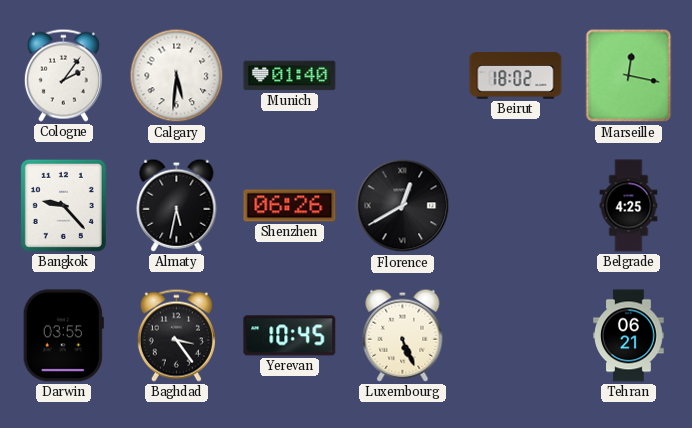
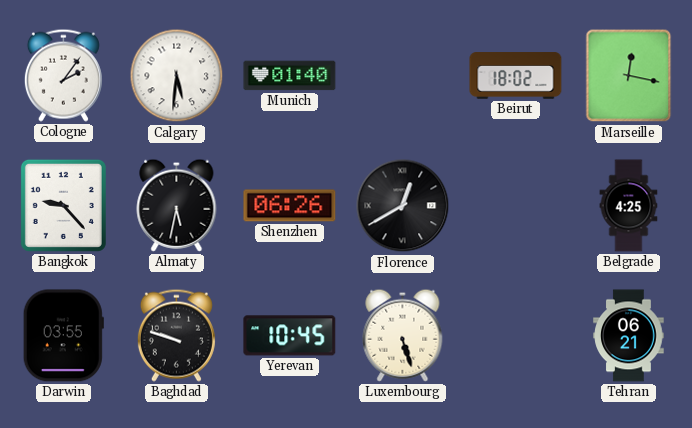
Baghdad: 3:24 -> 9:48 (176, 335)
Luxembourg: 5:26 -> 5:27 (403, 335)
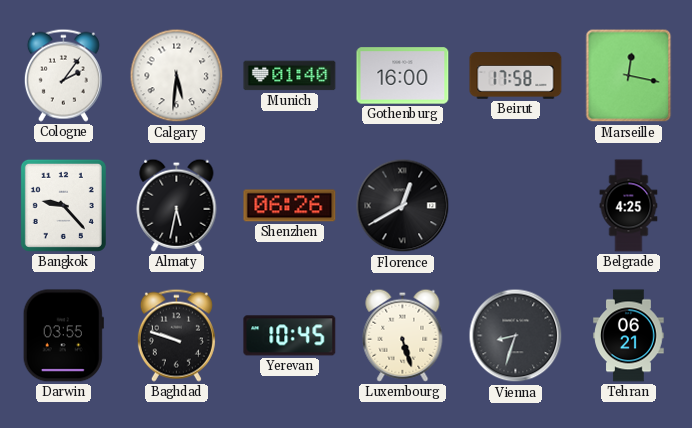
Gothenburg: none -> 16:00 (403, 76)
Beirut: 18:02 -> 17:58 (516, 76)
Vienna: none -> 8:33 (516, 336)
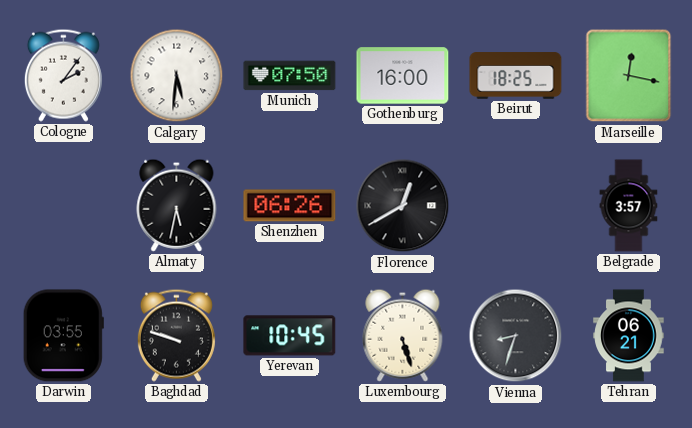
Munich: 01:40 -> 07:50 (290, 76)
Beirut: 17:58 -> 18:25 (516, 76)
Bangkok: 9:23 -> none (63, 205)
Belgrade: 4:25 -> 3:57 (629, 206)
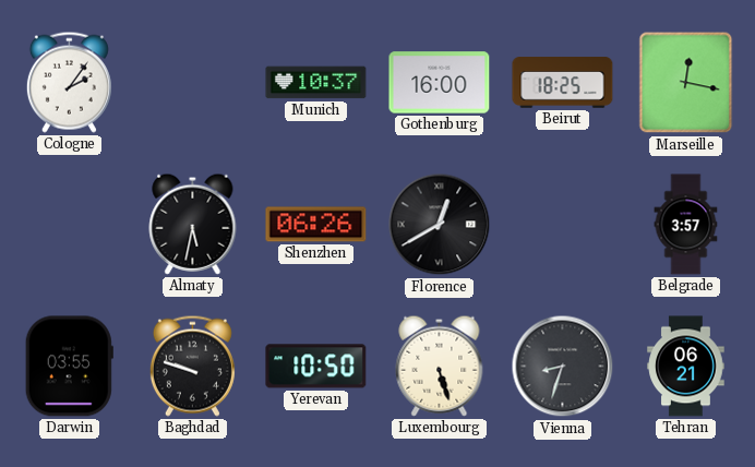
Calgary: 5:31 -> none (177, 76)
Munich: 07:50 -> 10:37 (316, 83)
Yerevan: 10:45 -> 10:50 (316, 367)
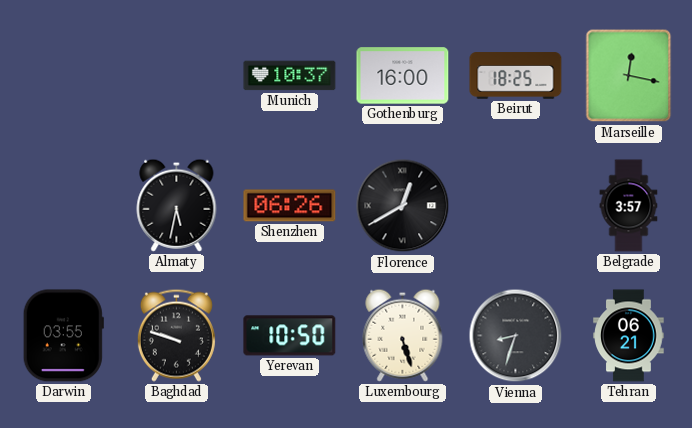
Cologne: 2:06 -> none (69, 82)
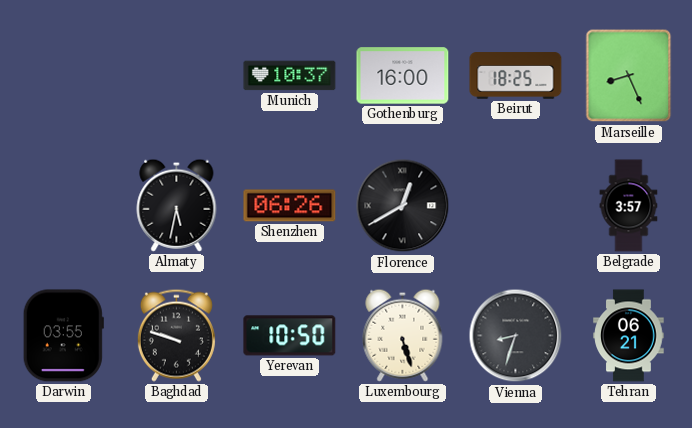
Marseille: 12:17 -> 8:26 (629, 76)
